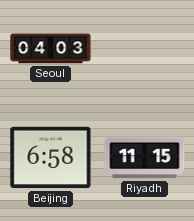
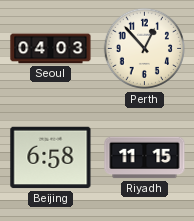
Perth: none -> 12:53 (145, 49)
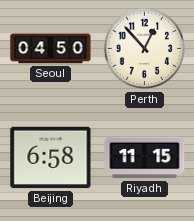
Seoul: 04:03 -> 04:50 (51, 49)
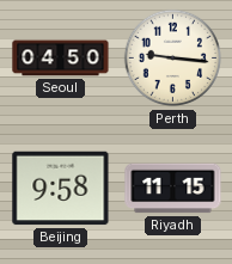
Perth: 12:53 -> 9:16 (173, 59)
Beijing: 6:58 -> 9:58 (61, 189)
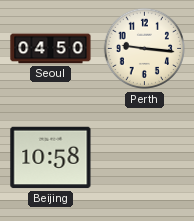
Beijing: 9:58 -> 10:58 (51, 158)
Riyadh: 11:15 -> none (173, 189)
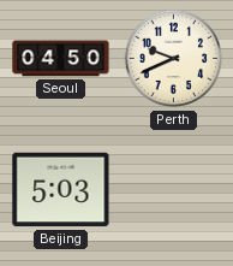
Perth: 9:16 -> 9:41 (174, 59)
Beijing: 10:58 -> 5:03 (61, 190)
